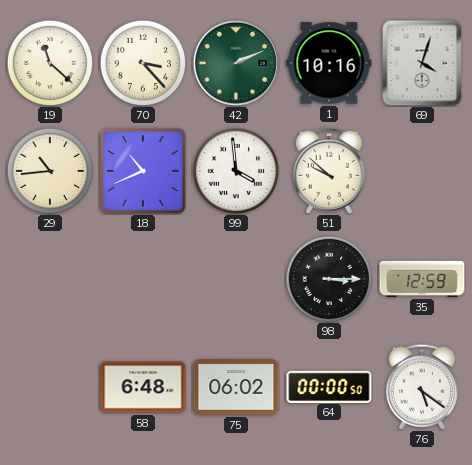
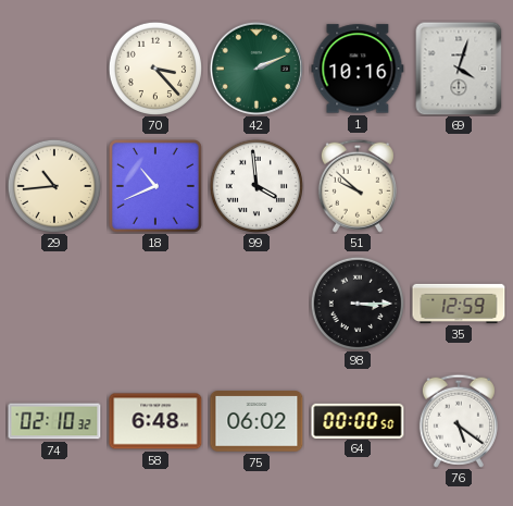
19: 11:22 -> none (49, 62)
74: none -> 02:10 (54, 421)
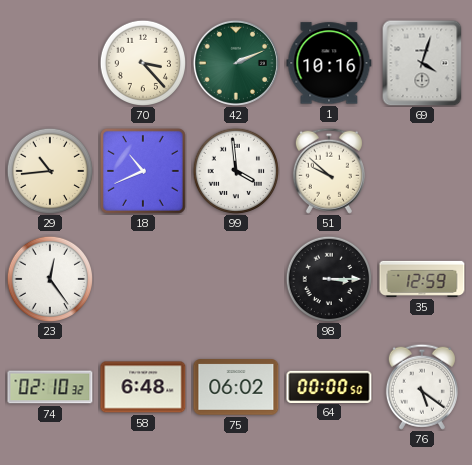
23: none -> 12:24 (49, 278)
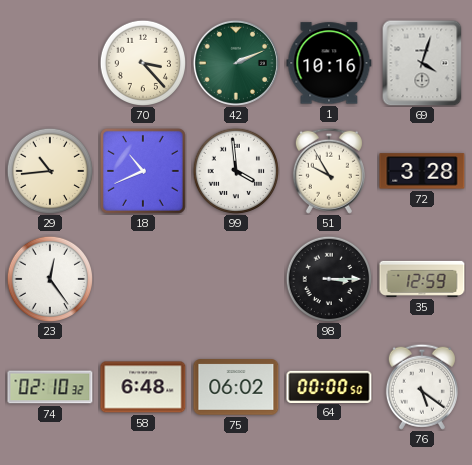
51: 9:52 -> 9:55 (329, 171)
72: none -> 3:28 (422, 171)
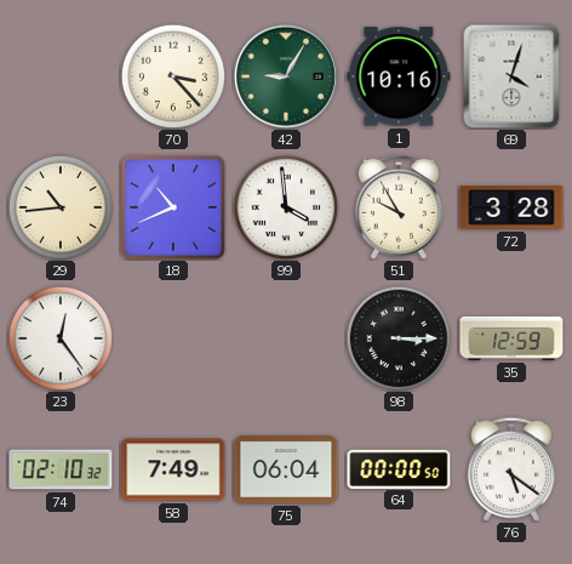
42: 2:11 -> 9:05 (286, 76)
58: 6:48 -> 7:49 (173, 469)
75: 06:02 -> 06:04 (286, 469)
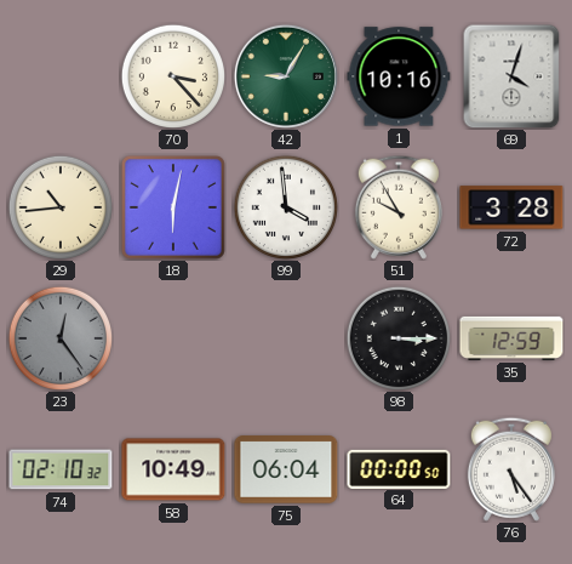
18: 10:41 -> 6:02 (173, 207)
23 dial: white -> grey (59, 337)
58: 7:49 -> 10:49 (173, 469)
76: 5:21 -> 5:24 (511, 469)
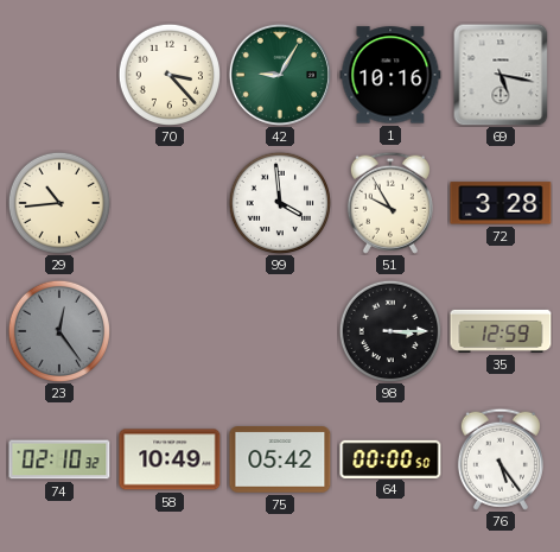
69: 4:03 -> 5:17 (501, 75)
18: 6:02 -> none (173, 207)
75: 06:04 -> 05:42 (280, 459)
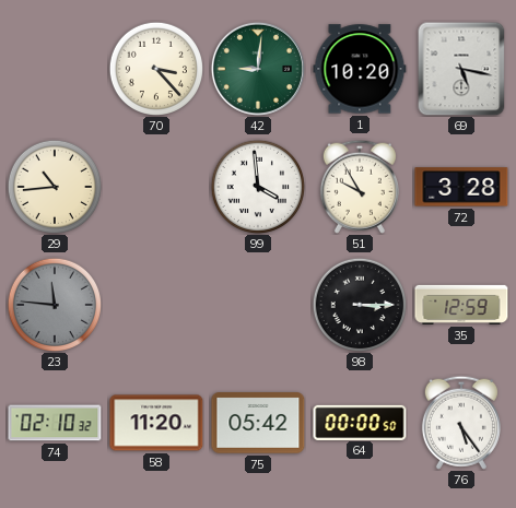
42: 9:05 -> 9:01 (258, 69)
1: 10:16 -> 10:20 (360, 69)
23: 12:24 -> 11:46 (54, 304)
58: 10:49 -> 11:20 (156, 423)
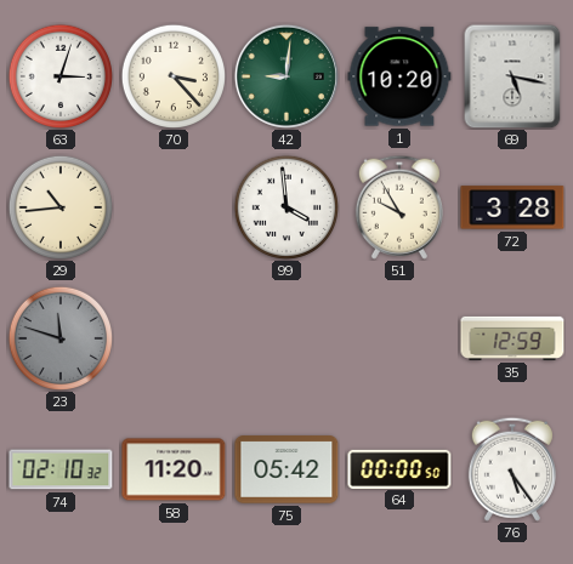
63: none -> 3:03 (59, 75)
23: 11:46 -> 11:48 (59, 337)
98: 3:15 -> none (359, 304)
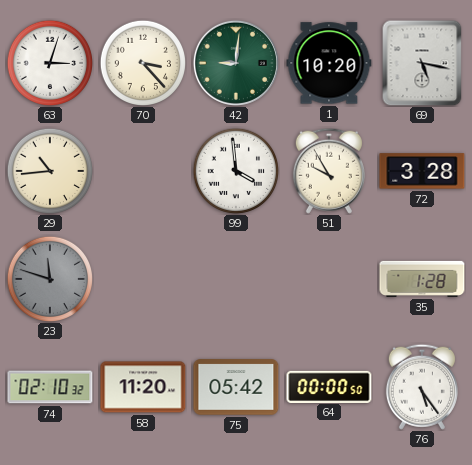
35: 12:59 -> 1:28 (422, 279)
